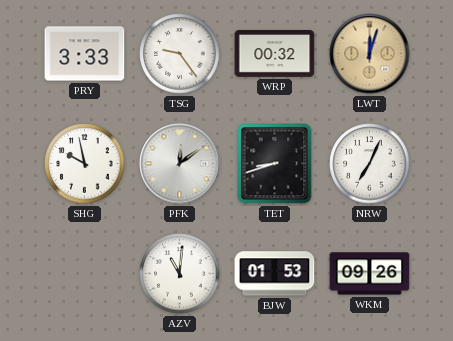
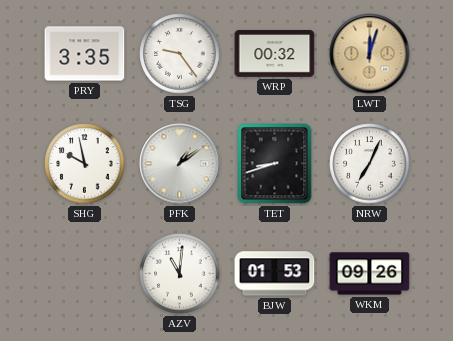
PRY: 3:33 -> 3:35 (85, 54)
PFK: 12:09 -> 1:09 (180, 164)
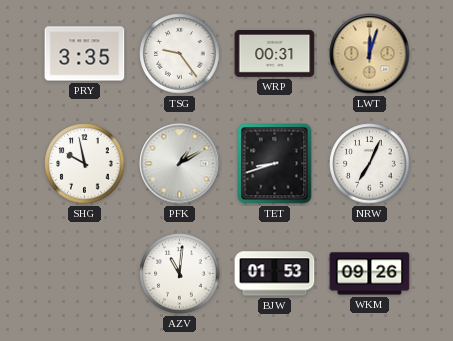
WRP: 00:32 -> 00:31 (275, 54)
PFK: 1:09 -> 1:10 (180, 164)
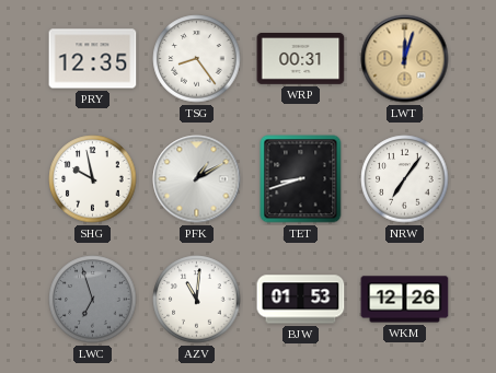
PRY: 3:35 -> 12:35 (93, 59)
TSG: 9:24 -> 8:24 (197, 59)
NRW: 7:04 -> 7:06 (405, 179)
LWC: none -> 6:57 (93, 300)
WKM: 09:26 -> 12:26 (405, 300)
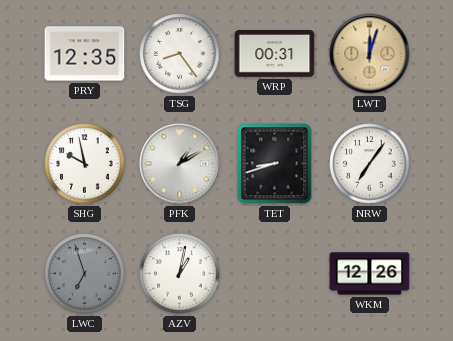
AZV: 11:01 -> 1:02 (180, 274)
BJW: 01:53 -> none (301, 300)
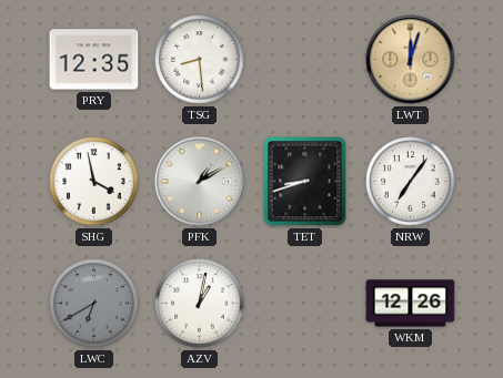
TSG: 8:24 -> 8:29 (200, 60)
WRP: 00:31 -> none (275, 54)
SHG: 9:58 -> 3:58 (94, 182)
LWC: 6:57 -> 6:40 (94, 304)
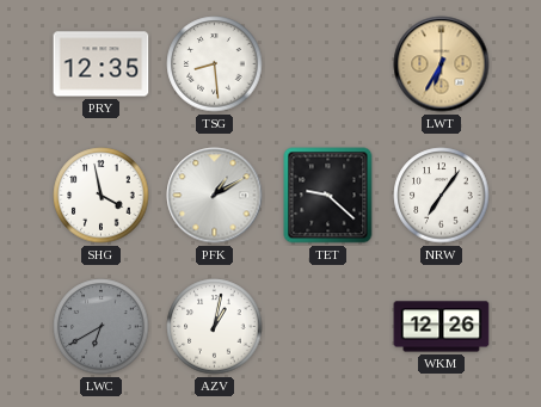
LWT: 12:03 -> 6:35 (442, 64)
TET: 8:42 -> 9:22 (328, 196)
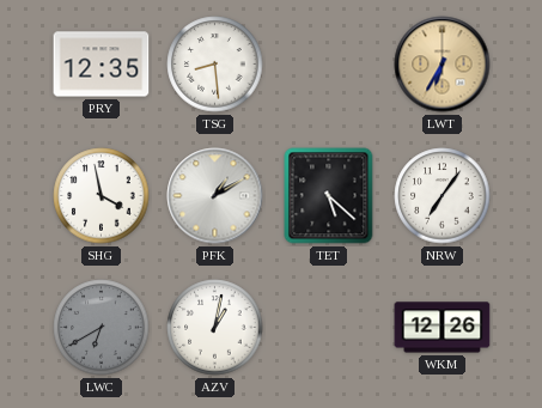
TET: 9:22 -> 5:22 (329, 196)
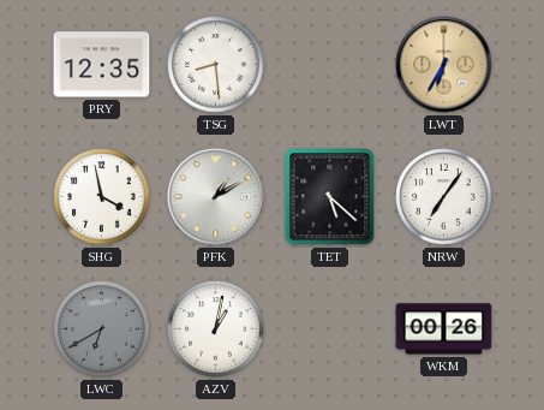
WKM: 12:26 -> 00:26 (444, 329)
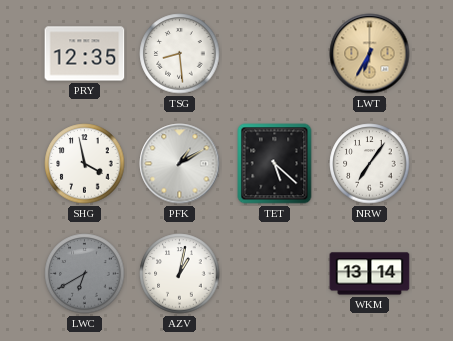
WKM: 00:26 -> 13:14 (370, 274)
